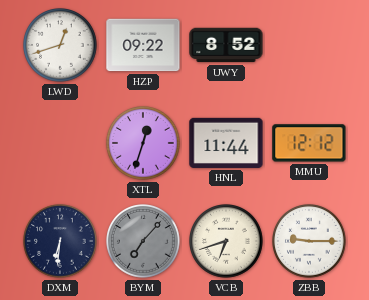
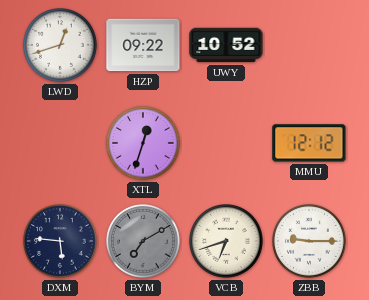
UWY: 8:52 -> 10:52 (226, 45)
HNL: 11:44 -> none (226, 143)
DXM: 6:31 -> 5:46 (61, 242)
BYM: 7:07 -> 7:10 (144, 242)
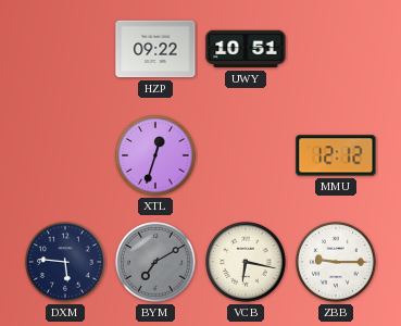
LWD: 12:42 -> none (61, 46)
UWY: 10:52 -> 10:51 (246, 49)
VCB: 6:42 -> 6:17 (247, 263)
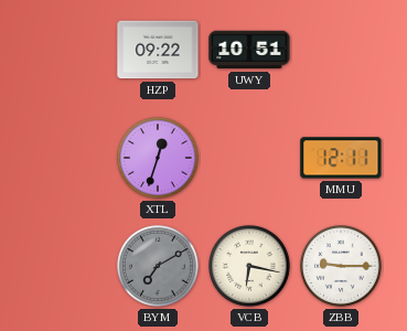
MMU: 12:12 -> 12:11 (341, 158)
DXM: 5:46 -> none (66, 263)
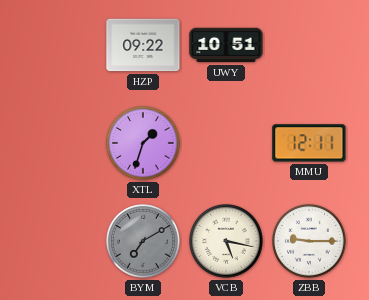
XTL: 12:33 -> 1:33 (144, 144)
VCB: 6:17 -> 5:17 (227, 242)
